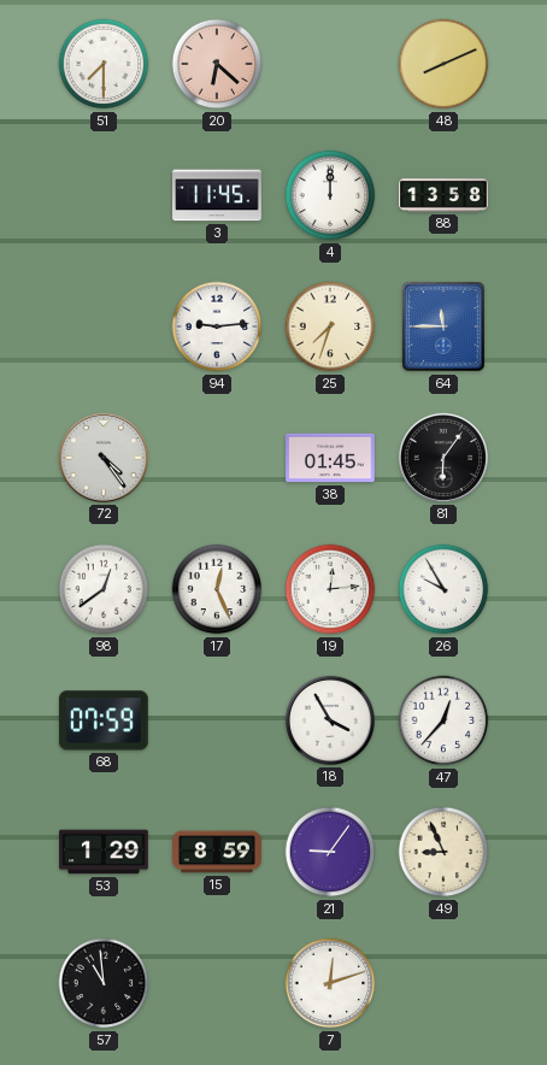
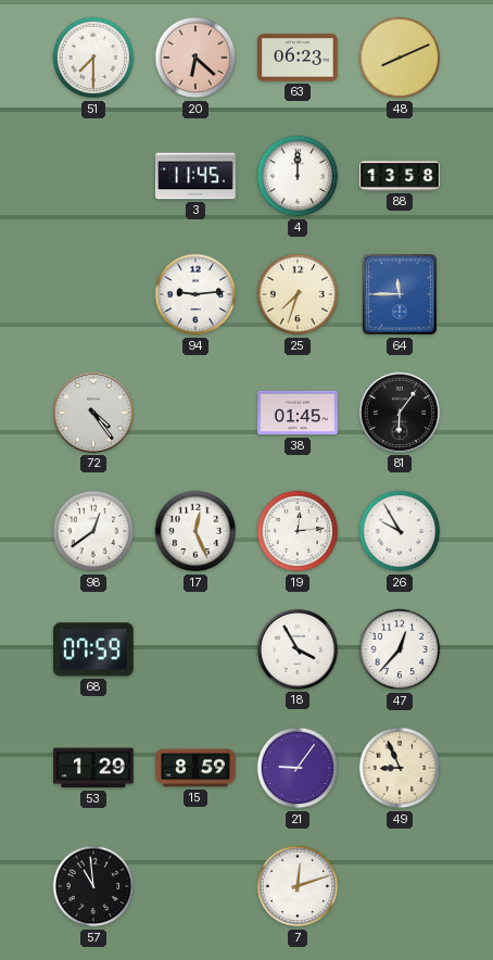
63: none -> 06:23 (299, 58)
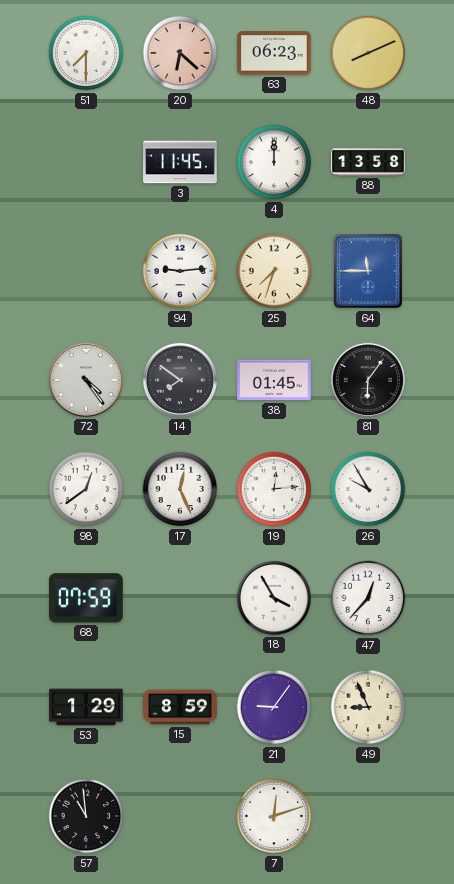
14: none -> 7:51 (180, 380)
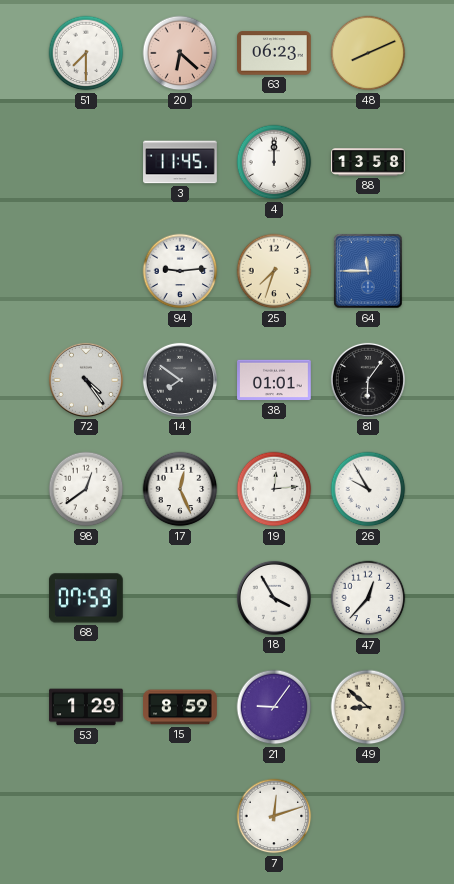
38: 01:45 -> 01:01 (274, 380)
49: 8:56 -> 8:52 (368, 707)
57: 10:59 -> none (86, 816)
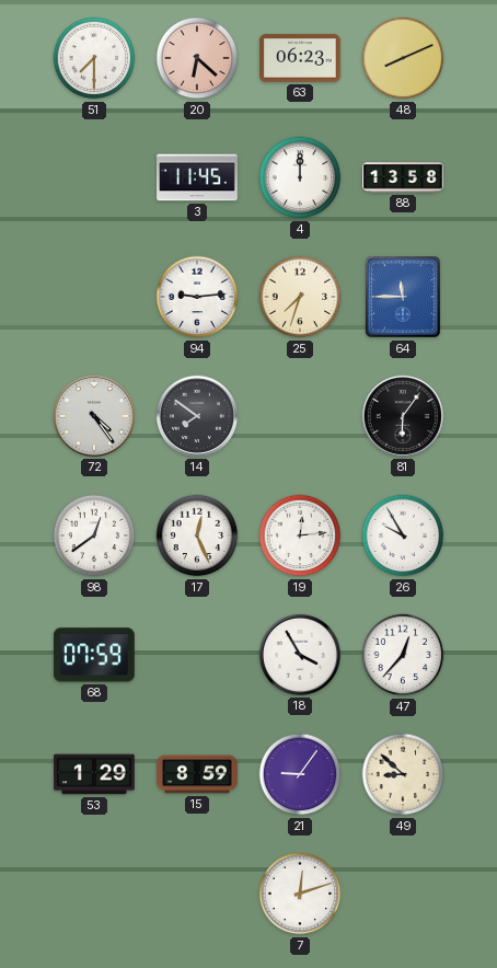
38: 01:01 -> none (274, 380)
